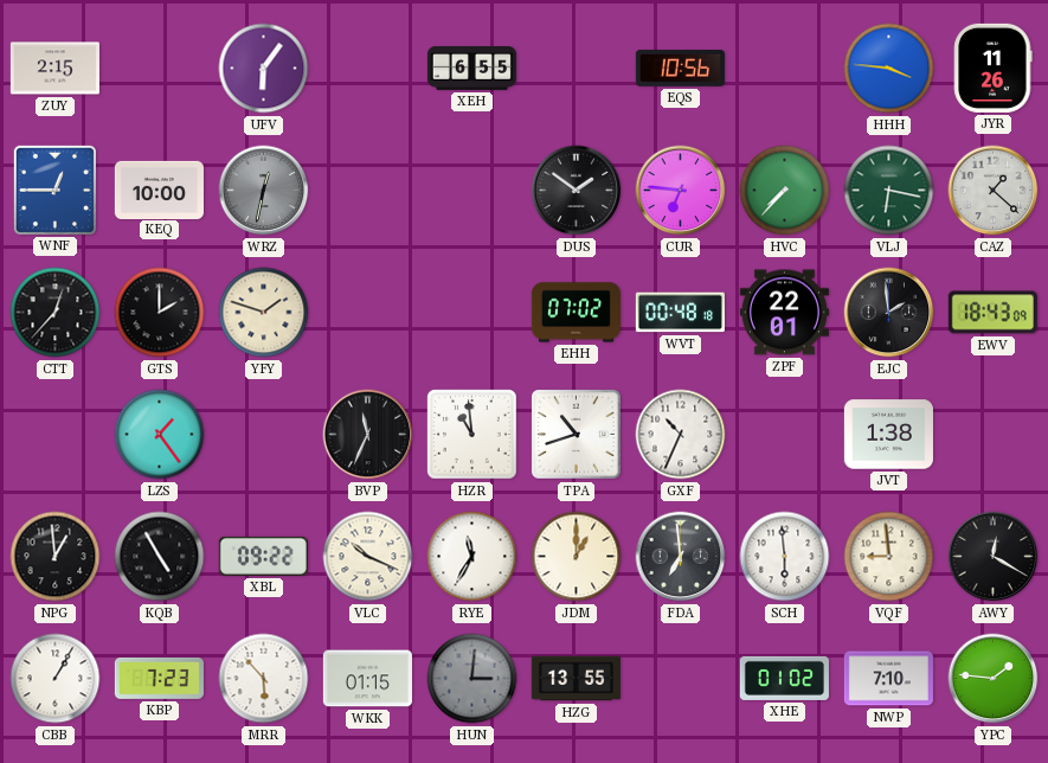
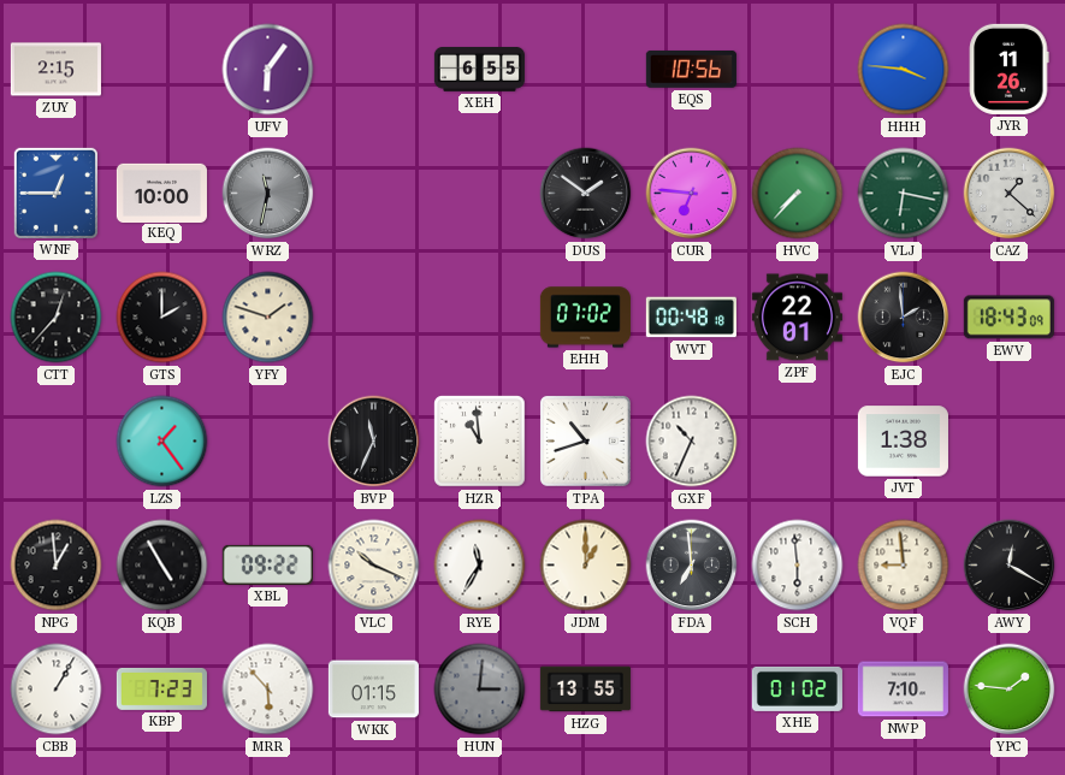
WRZ: 12:32 -> 11:32 (268, 194)
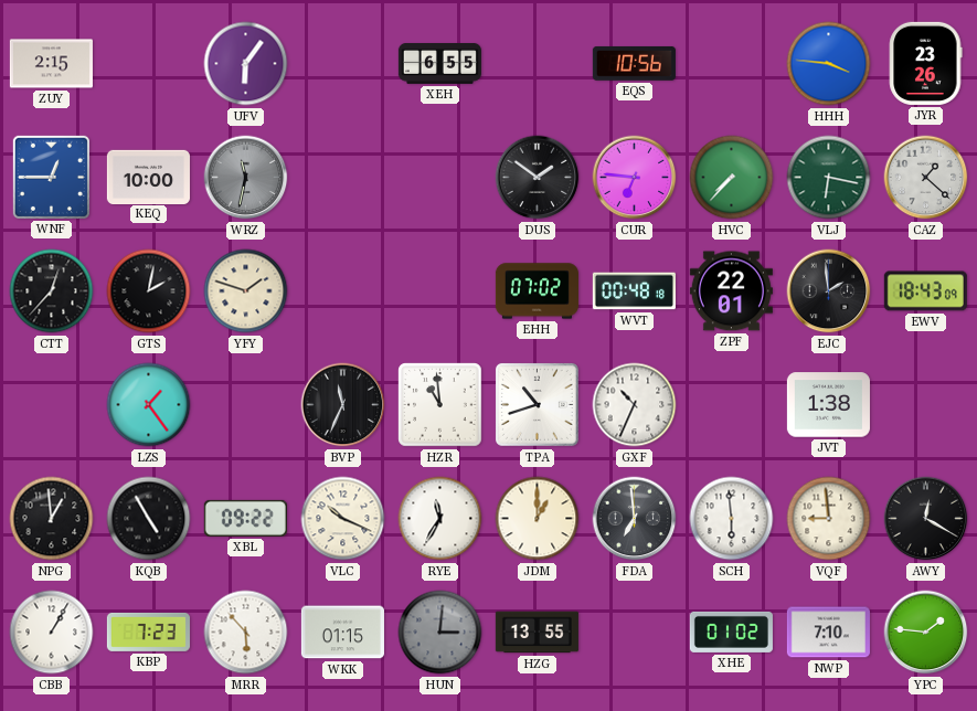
JYR: 11:26 -> 23:26 (926, 63)
GTS: 2:00 -> 2:02 (149, 291)
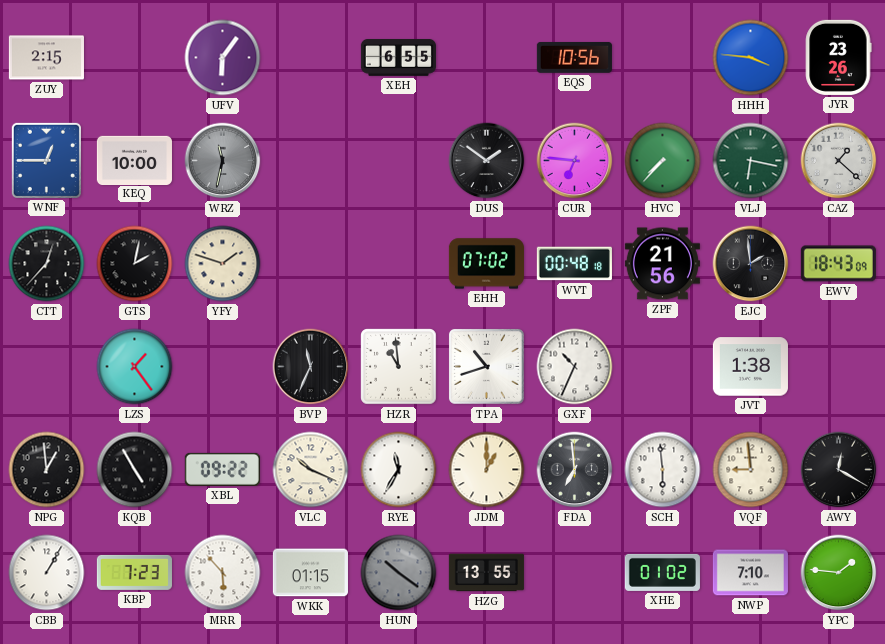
ZPF: 22:01 -> 21:56 (662, 264)
HUN: 3:01 -> 10:21 (399, 573)
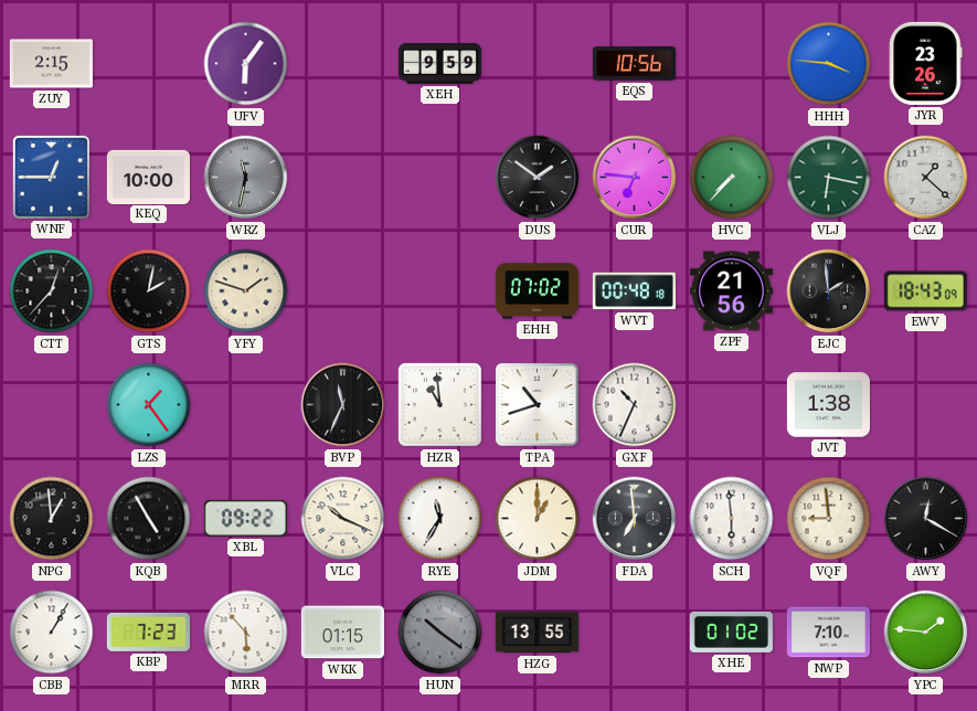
XEH: 6:55 -> 9:59 (439, 64)
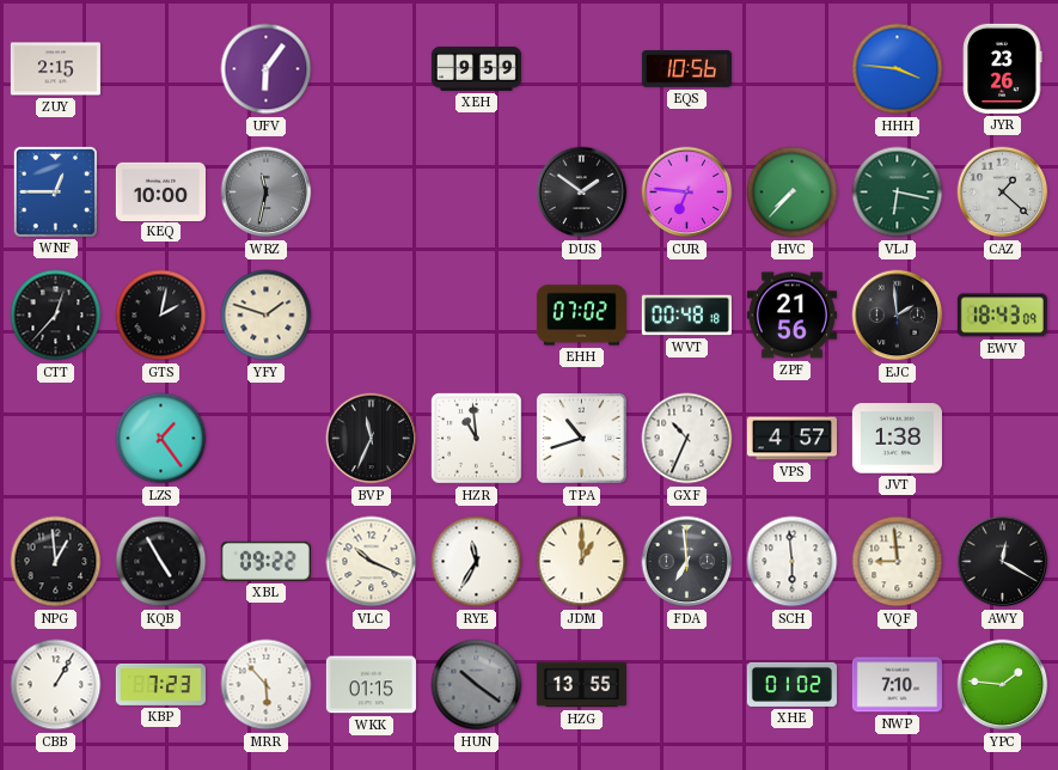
VPS: none -> 4:57 (791, 439)
